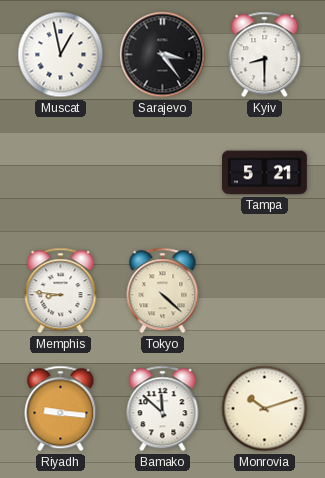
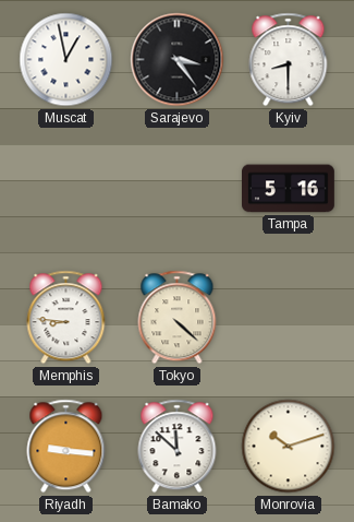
Tampa: 5:21 -> 5:16 (289, 189)
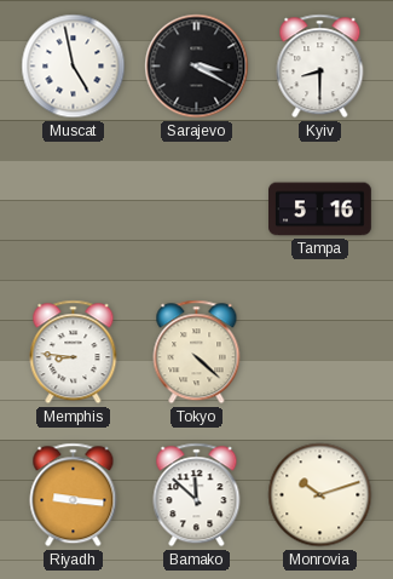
Muscat: 12:58 -> 4:58 (74, 67)
Sarajevo: 3:24 -> 3:20 (197, 67)
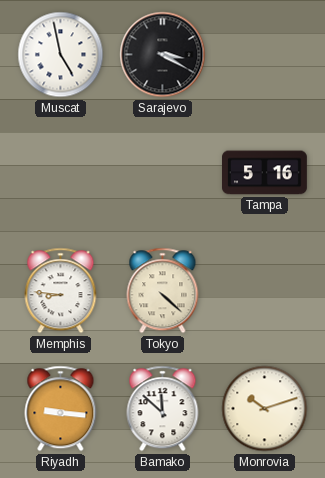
Kyiv: 8:30 -> none (320, 67)
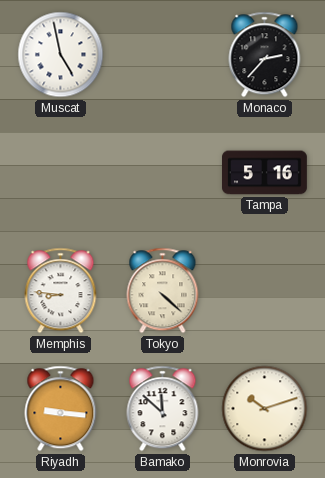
Sarajevo: 3:20 -> none (163, 55)
Monaco: none -> 2:37 (265, 55)
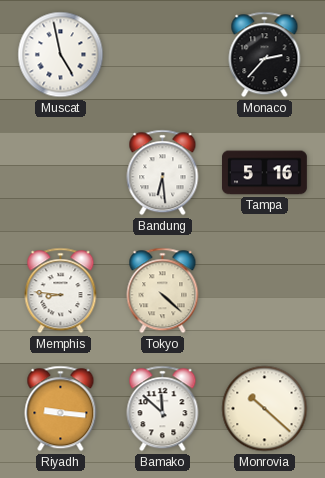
Bandung: none -> 6:29 (163, 173)
Monrovia: 10:12 -> 10:22 (265, 409)
